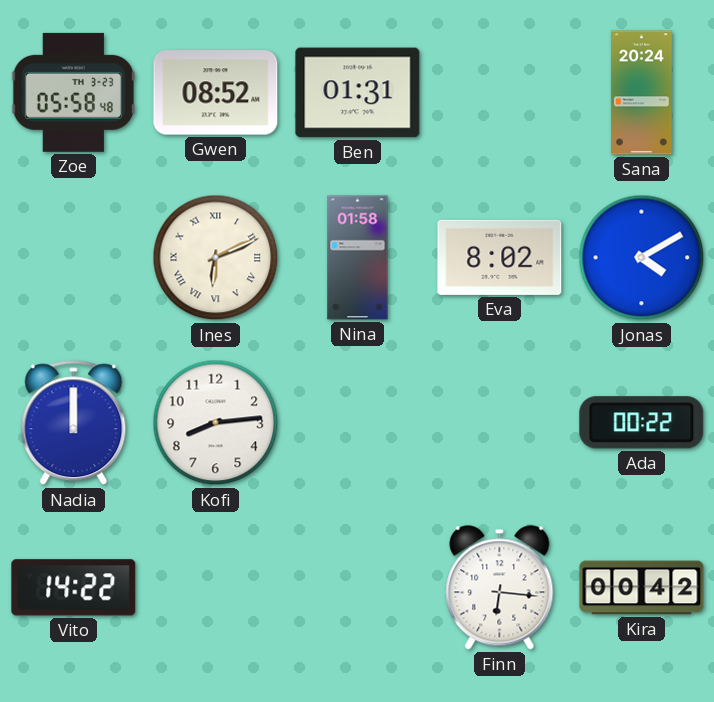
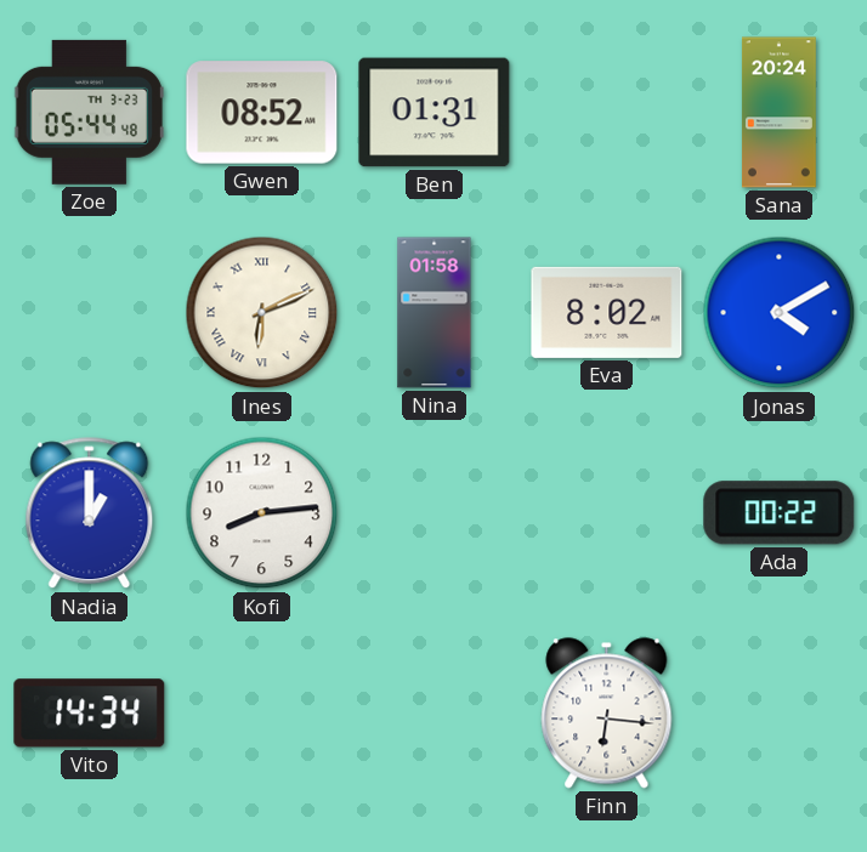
Zoe: 05:58 -> 05:44 (89, 112)
Nadia: 12:00 -> 1:00 (90, 513)
Vito: 14:22 -> 14:34 (90, 714)
Kira: 00:42 -> none (642, 588)
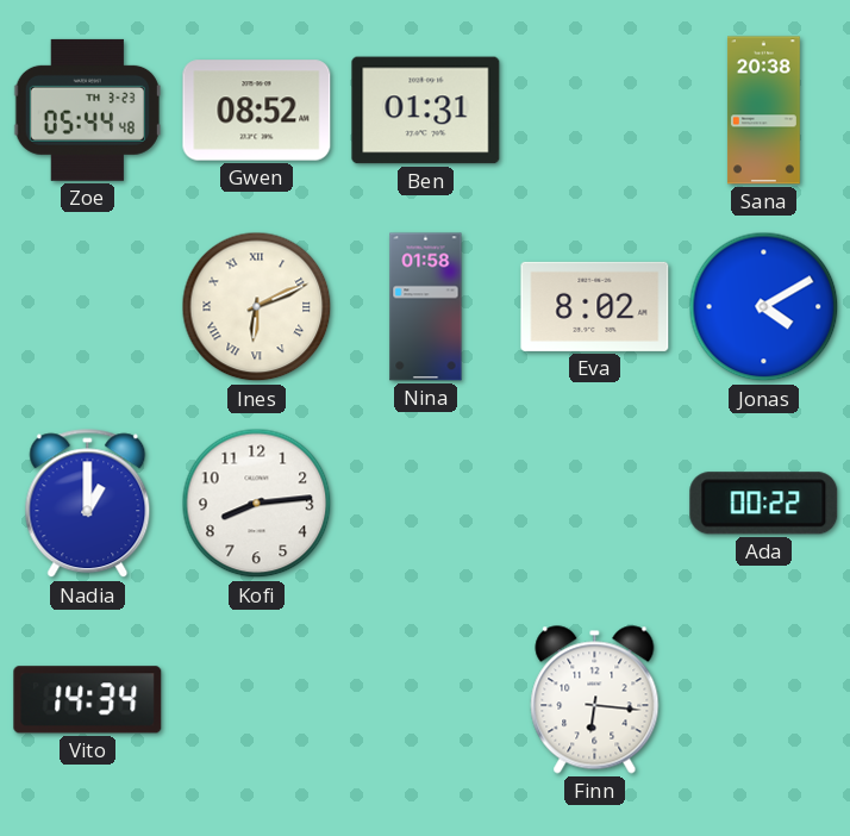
Sana: 20:24 -> 20:38 (763, 111)
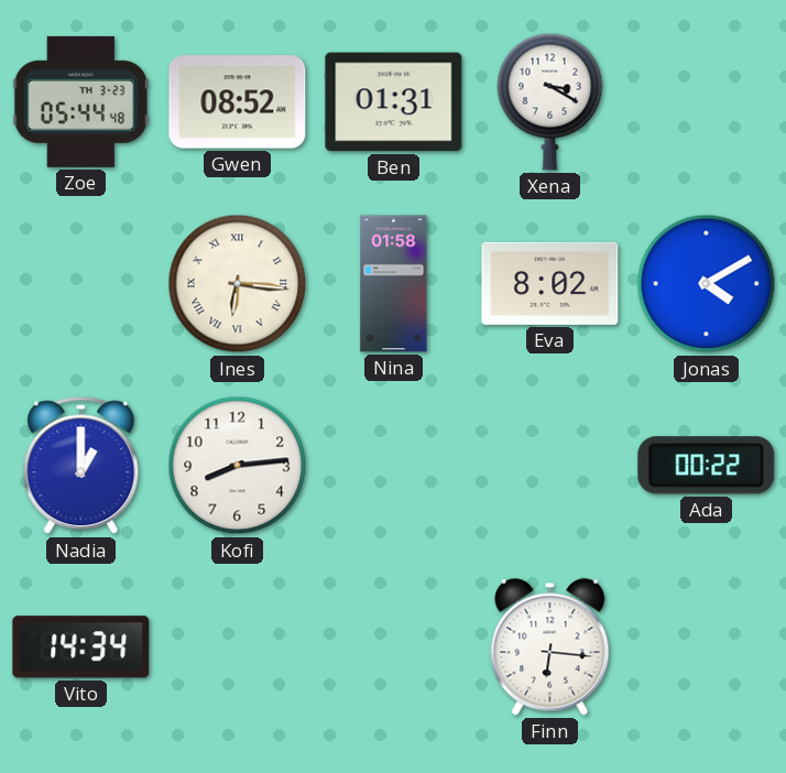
Xena: none -> 3:20 (550, 101)
Sana: 20:38 -> none (763, 111)
Ines: 6:11 -> 6:16 (238, 284)
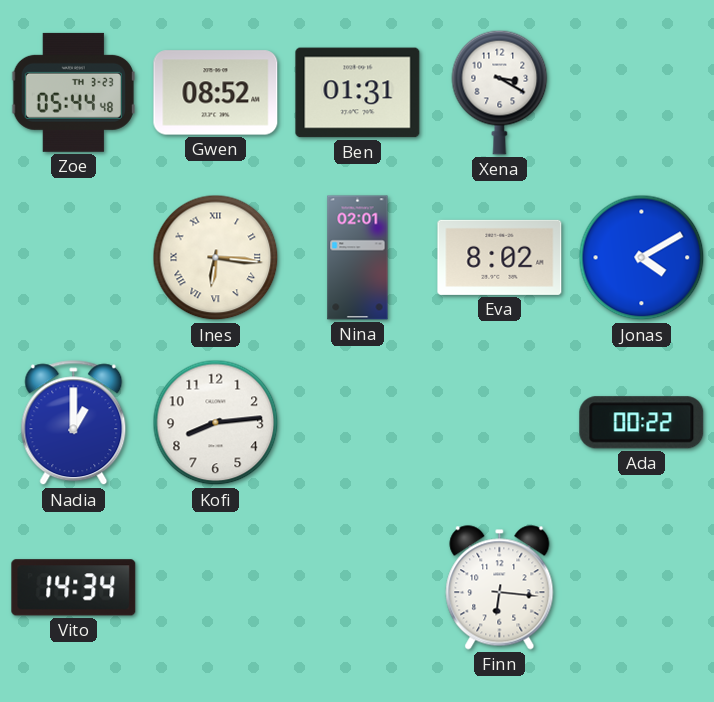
Nina: 01:58 -> 02:01 (358, 258)
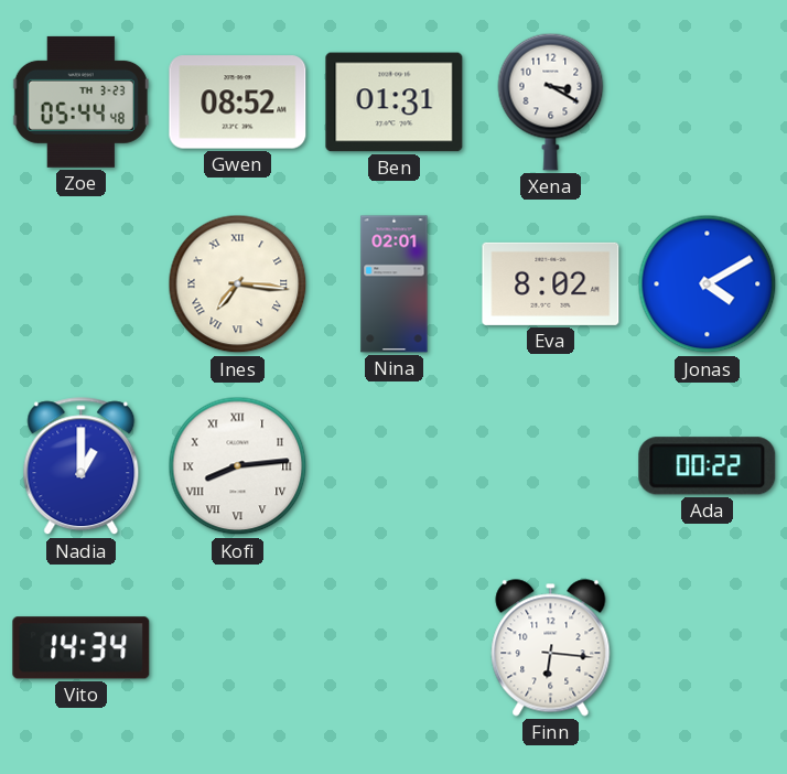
Ines: 6:16 -> 7:16 (238, 284)
Kofi numerals: Arabic -> Roman (238, 466)
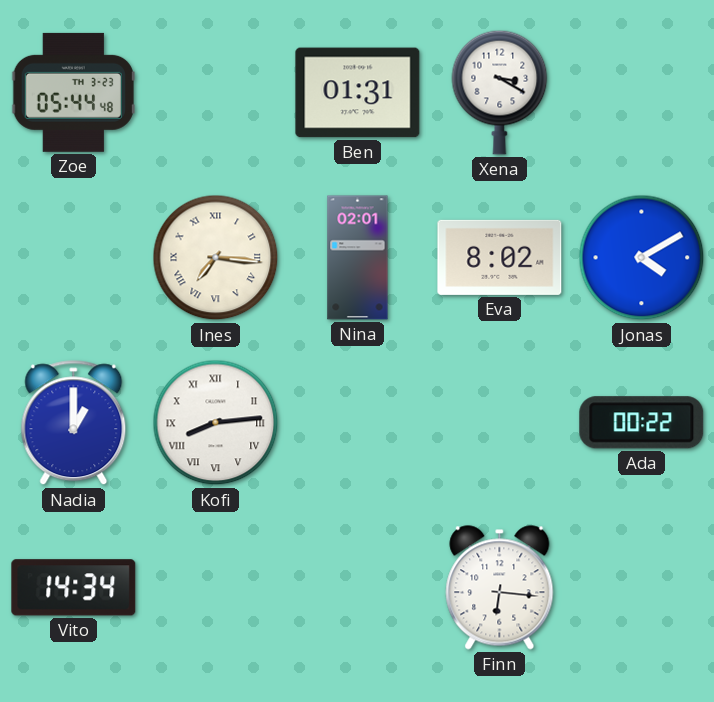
Gwen: 08:52 -> none (238, 103)
